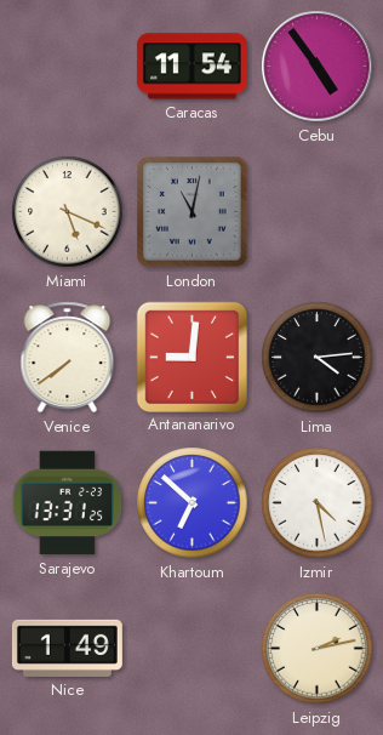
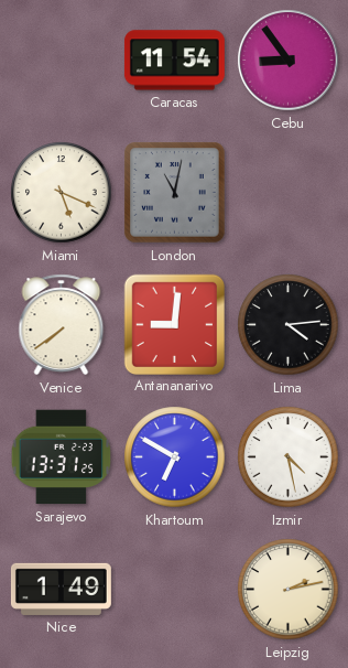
Cebu: 4:54 -> 8:54 (289, 61)
Khartoum: 6:52 -> 6:50 (175, 457)
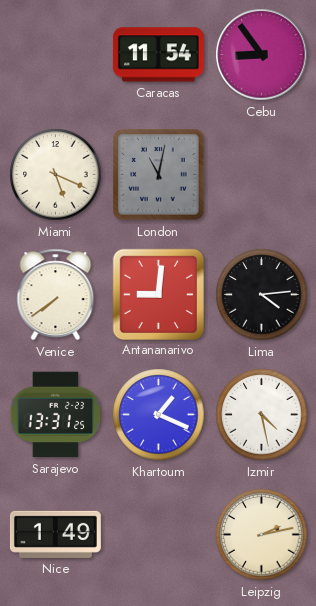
Khartoum: 6:50 -> 1:19 (159, 415)
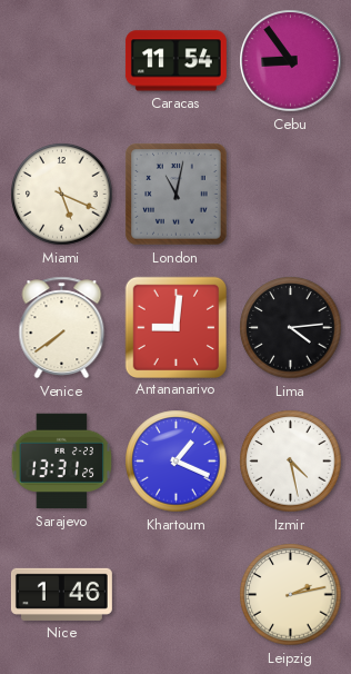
Nice: 1:49 -> 1:46 (61, 594)
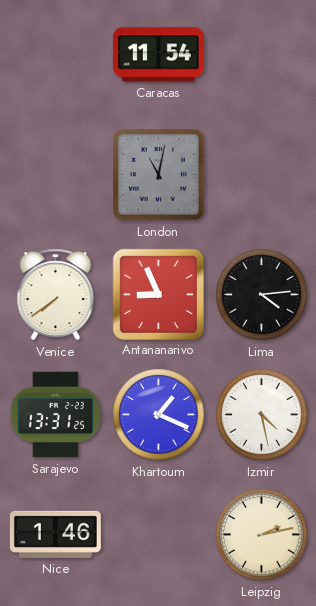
Cebu: 8:54 -> none (291, 61)
Miami: 5:19 -> none (62, 195)
Antananarivo: 9:01 -> 8:56 (158, 294)
